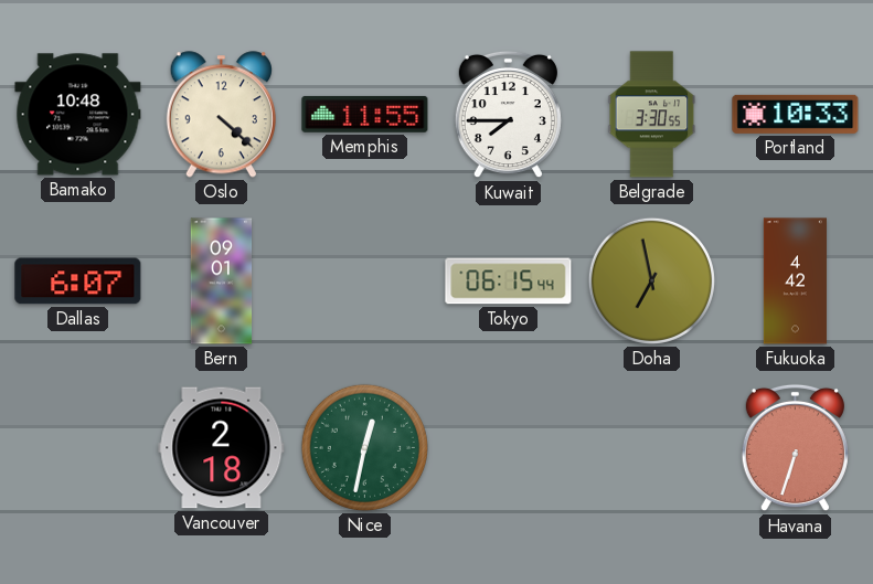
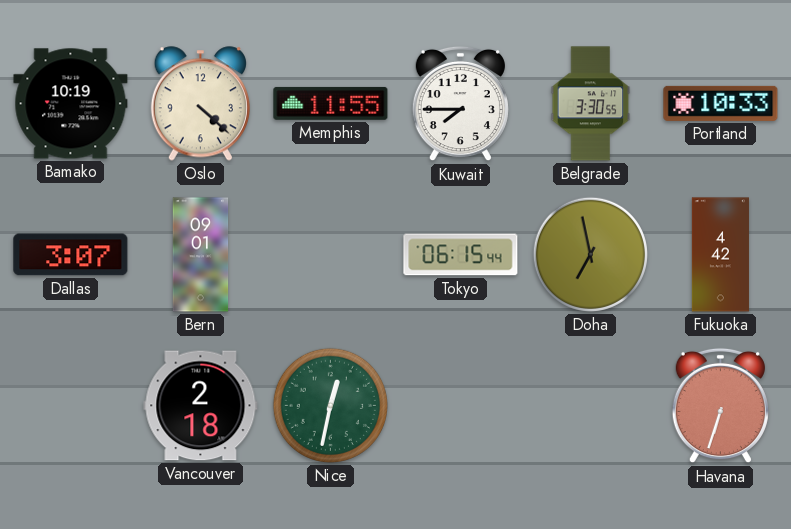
Bamako: 10:48 -> 10:19 (71, 104)
Dallas: 6:07 -> 3:07 (71, 255)
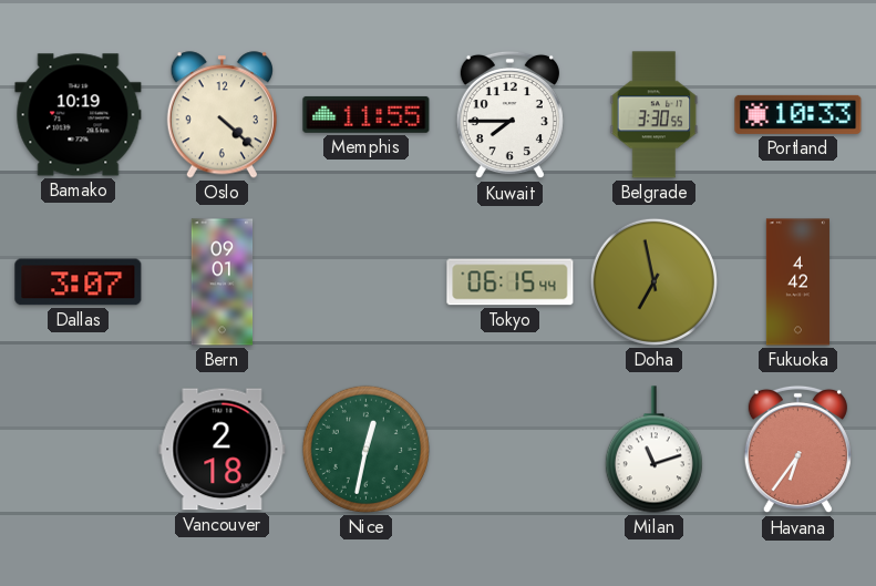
Milan: none -> 11:12 (653, 450)
Havana: 6:33 -> 6:36 (797, 450)
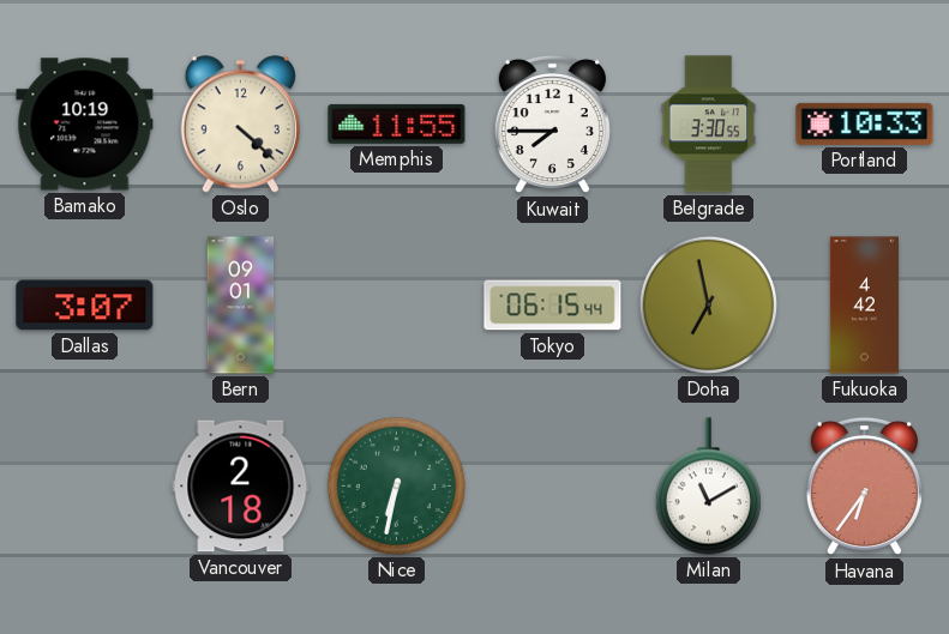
Nice: 12:32 -> 6:32 (396, 485)
Milan: 11:12 -> 11:10 (708, 487)
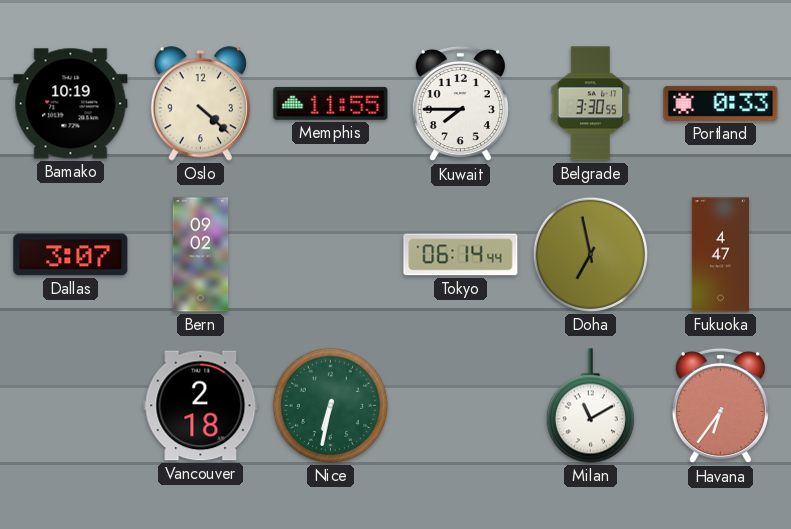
Portland: 10:33 -> 0:33 (721, 103)
Bern: 09:01 -> 09:02 (201, 255)
Tokyo: 06:15 -> 06:14 (461, 255)
Fukuoka: 4:42 -> 4:47 (720, 255)
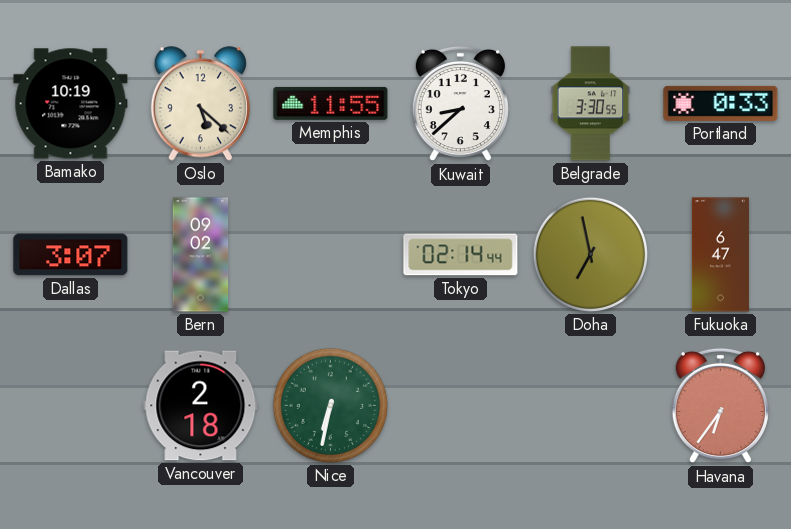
Oslo: 4:22 -> 5:22 (200, 104)
Kuwait: 7:45 -> 8:38 (460, 104)
Tokyo: 06:14 -> 02:14 (461, 255)
Fukuoka: 4:47 -> 6:47 (720, 255)
Milan: 11:10 -> none (590, 406)
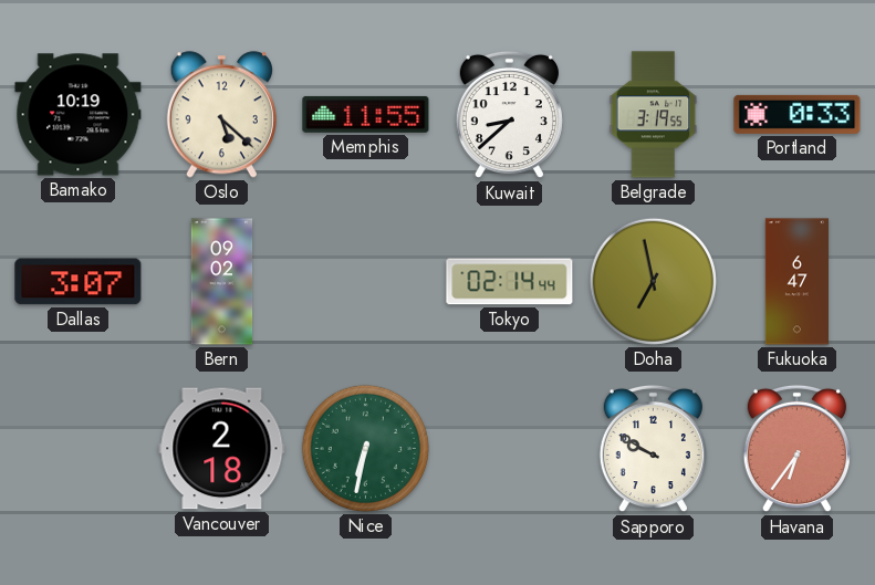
Belgrade: 3:30 -> 3:19 (654, 115)
Sapporo: none -> 9:50 (653, 449)
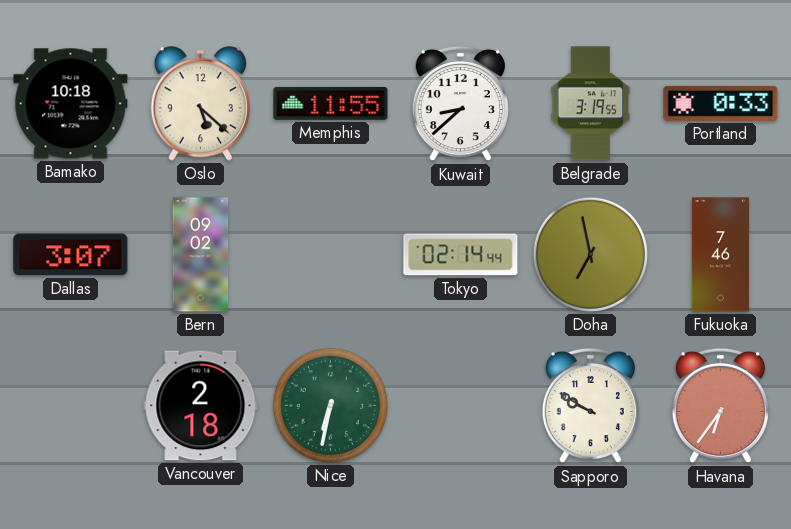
Bamako: 10:19 -> 10:18 (71, 104)
Fukuoka: 6:47 -> 7:46 (720, 255)
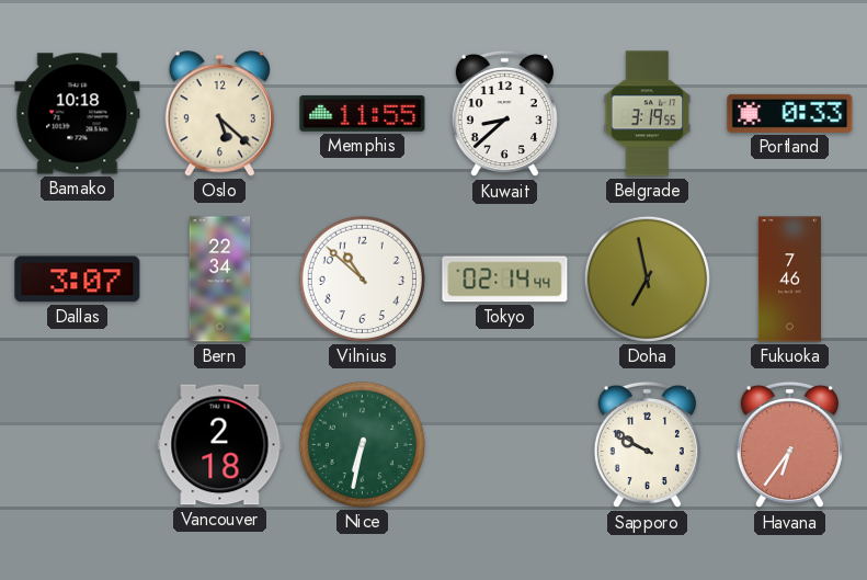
Bern: 09:02 -> 22:34 (220, 280)
Vilnius: none -> 10:52 (362, 278)
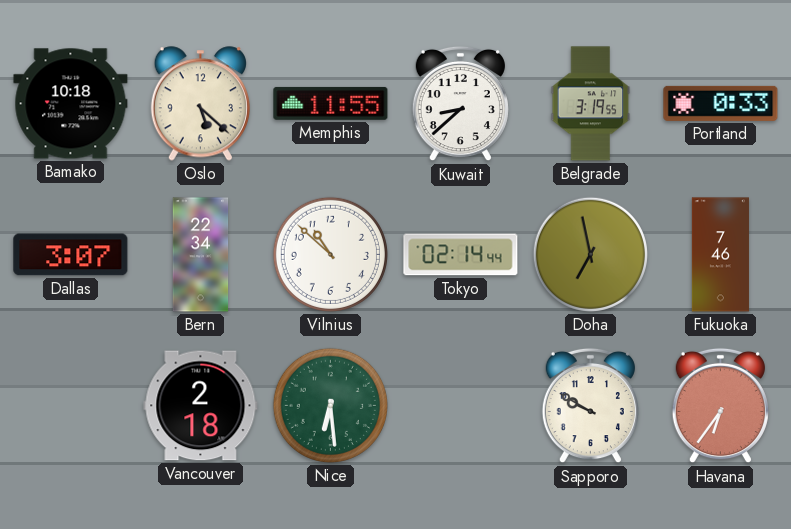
Nice: 6:32 -> 6:29 (330, 405)
